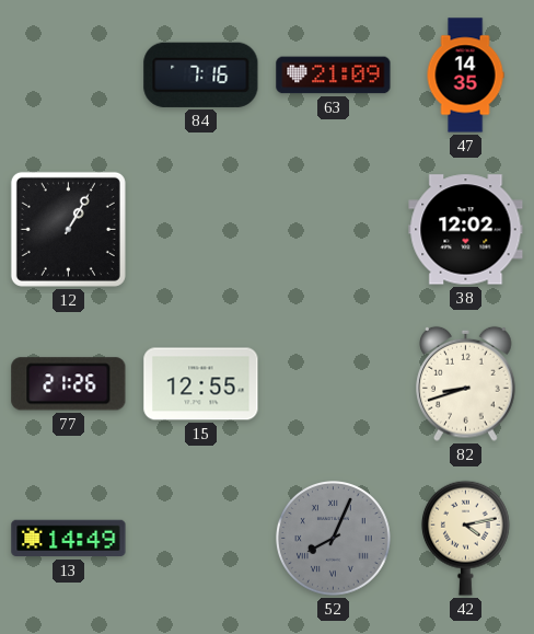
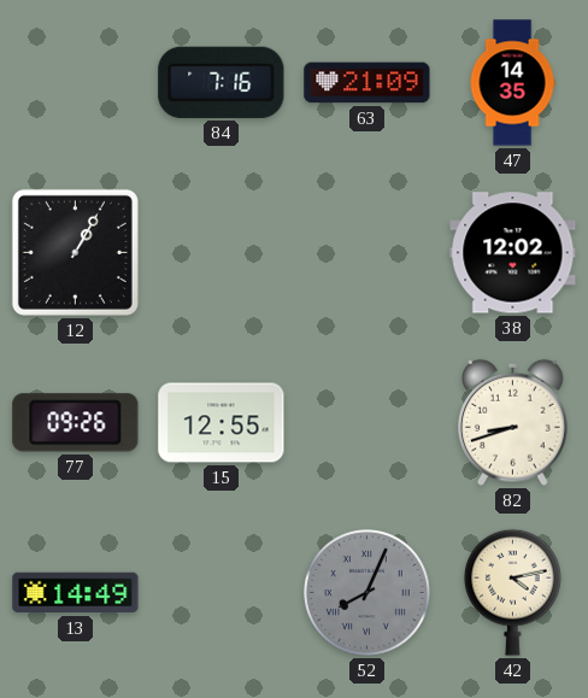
77: 21:26 -> 09:26 (76, 423)
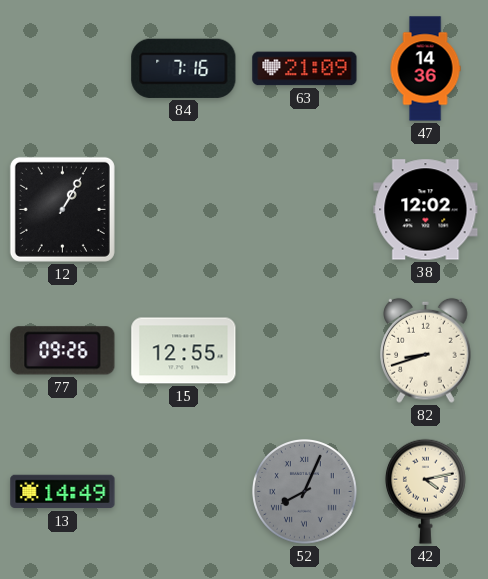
47: 14:35 -> 14:36 (425, 69)
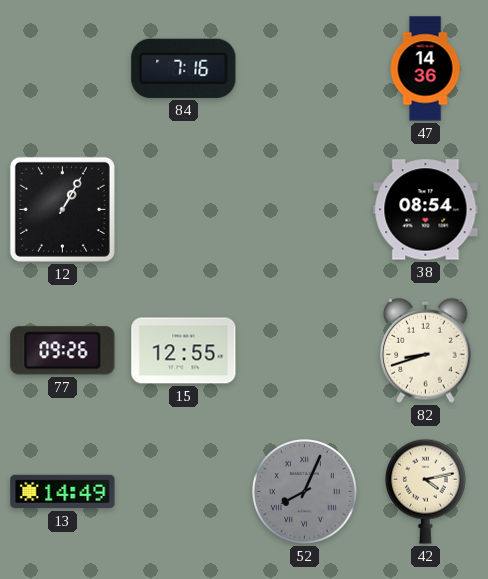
63: 21:09 -> none (305, 69)
38: 12:02 -> 08:54 (426, 210)
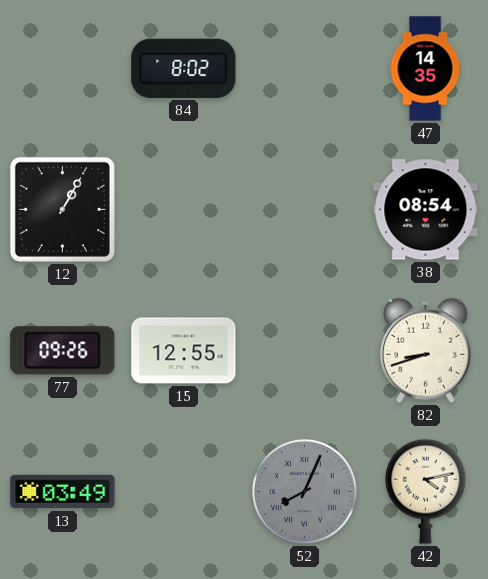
84: 7:16 -> 8:02 (184, 68)
47: 14:36 -> 14:35 (425, 69)
13: 14:49 -> 03:49 (63, 492)
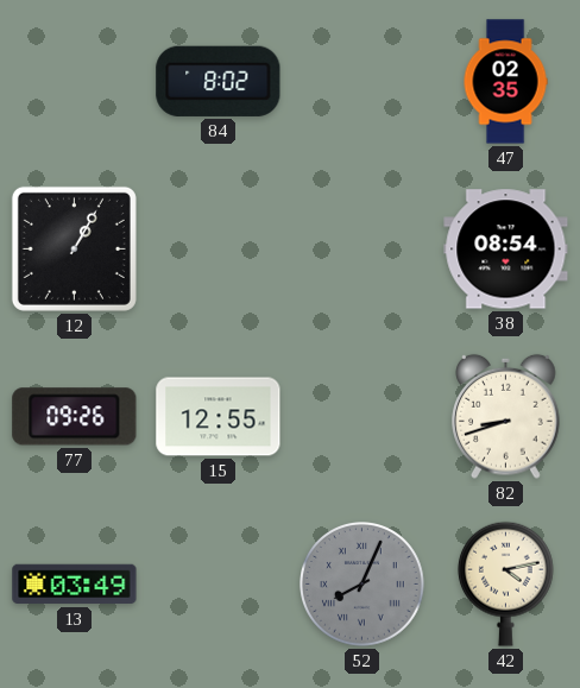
47: 14:35 -> 02:35 (505, 82)
